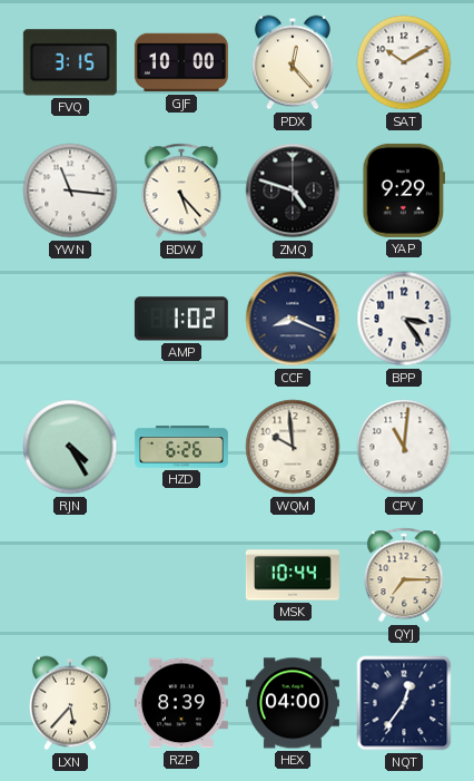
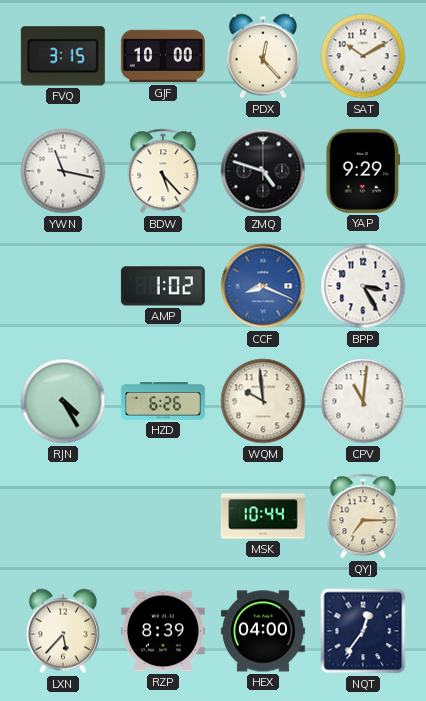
YWN: 11:16 -> 11:17 (63, 171)
CCF dial: navy -> blue (263, 286)
BPP: 3:24 -> 3:25 (363, 286)
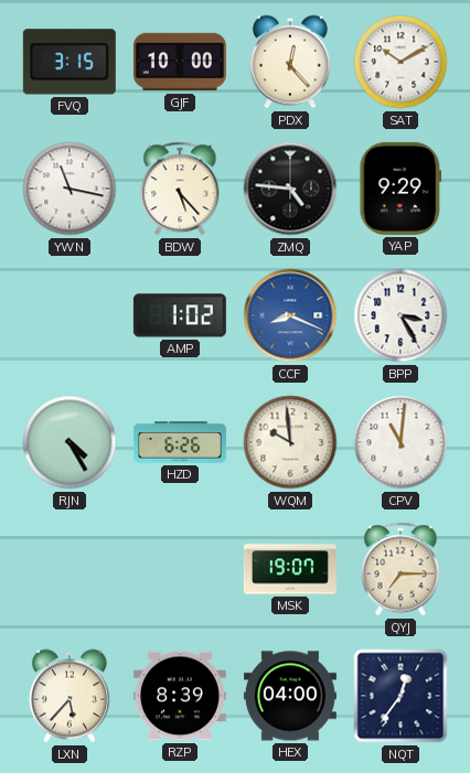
ZMQ: 4:48 -> 4:46 (290, 189)
MSK: 10:44 -> 19:07 (290, 569)
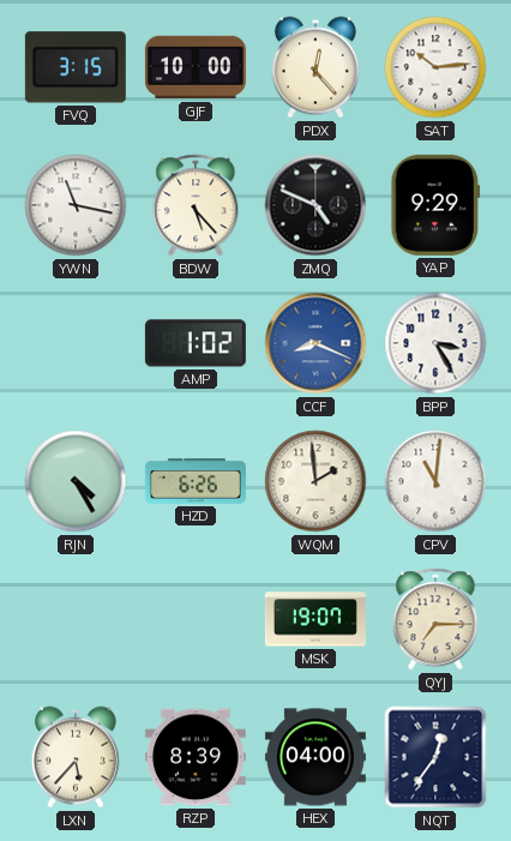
SAT: 10:10 -> 10:14 (435, 67)
ZMQ: 4:46 -> 4:49 (315, 205)
WQM: 9:59 -> 1:59 (315, 481)
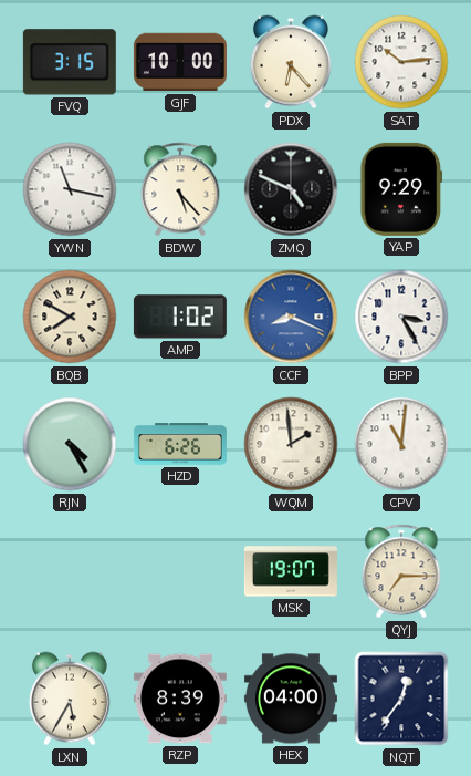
PDX: 12:23 -> 6:23 (291, 62)
BQB: none -> 7:50 (70, 317)
LXN: 5:37 -> 5:35 (70, 699)
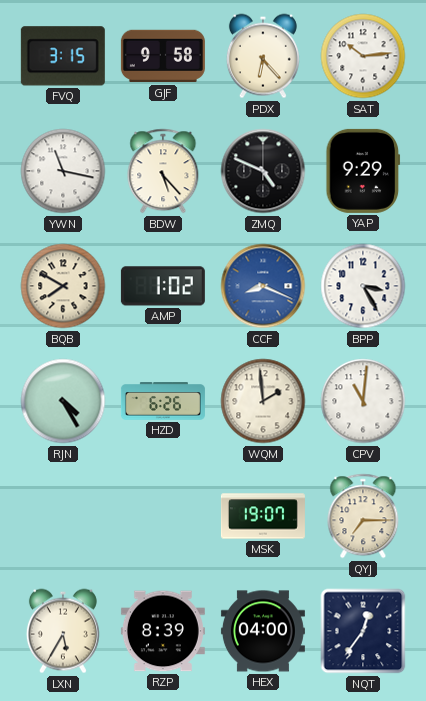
GJF: 10:00 -> 9:58 (163, 56)
